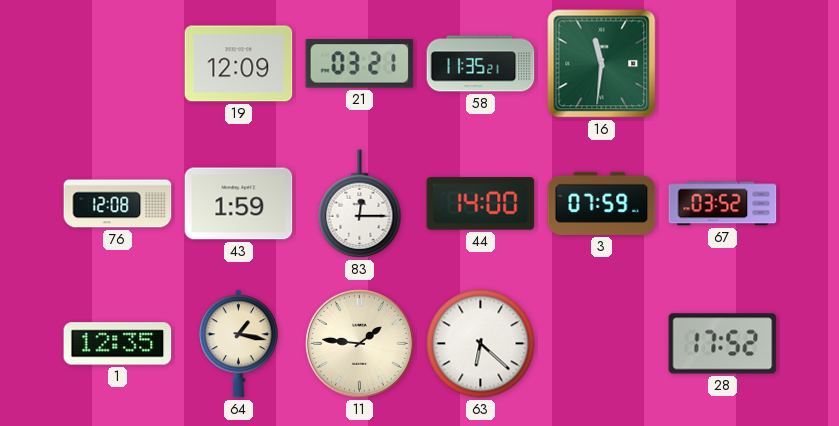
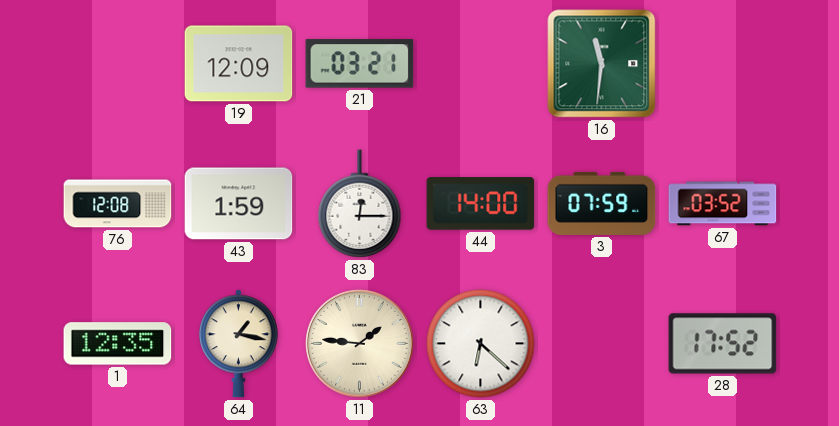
58: 11:35 -> none (481, 64)
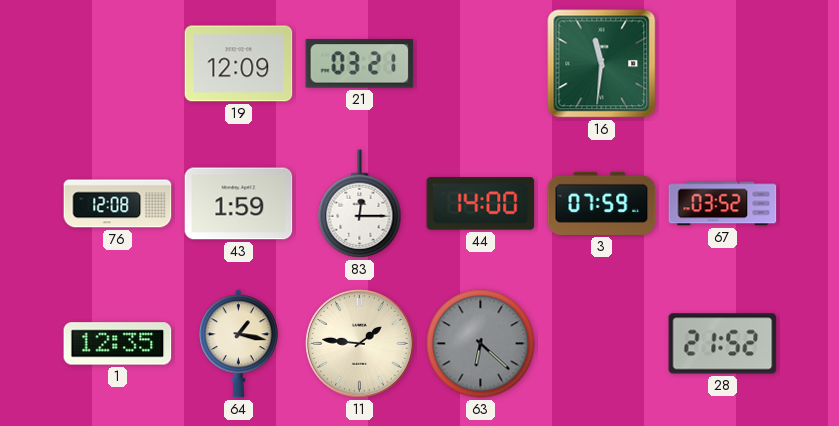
63 dial: white -> grey (481, 344)
28: 17:52 -> 21:52 (723, 344)
